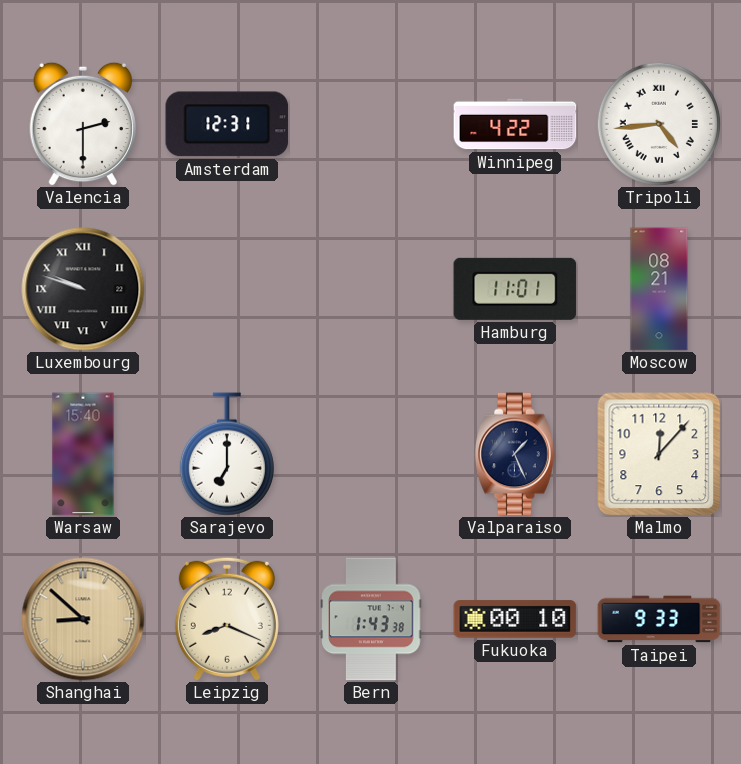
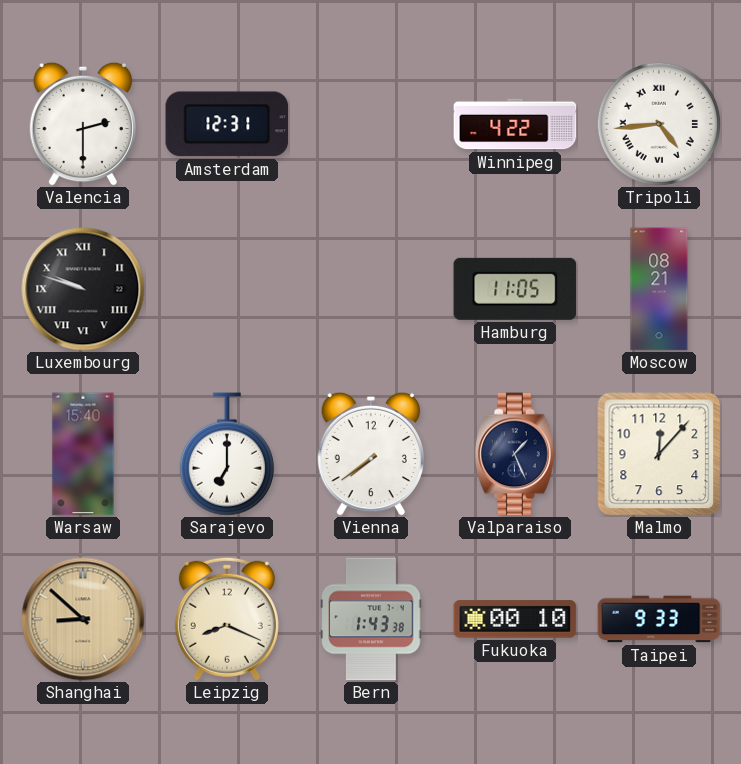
Hamburg: 11:01 -> 11:05 (515, 289)
Vienna: none -> 7:39 (370, 454)
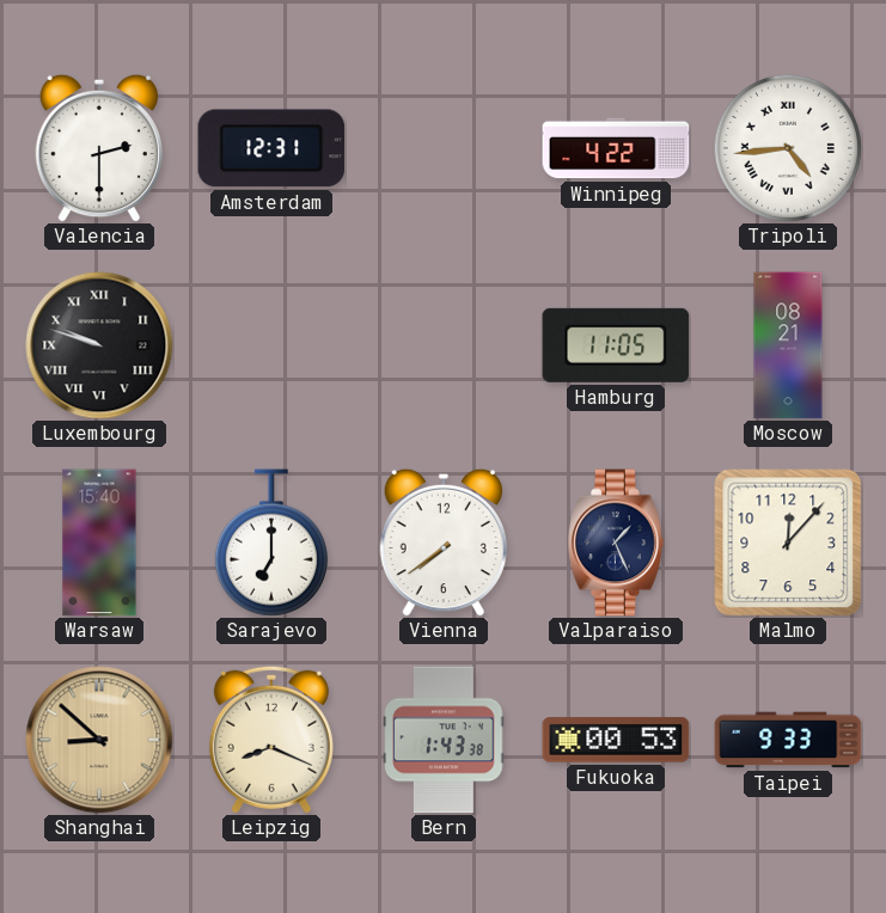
Fukuoka: 00:10 -> 00:53 (616, 740)
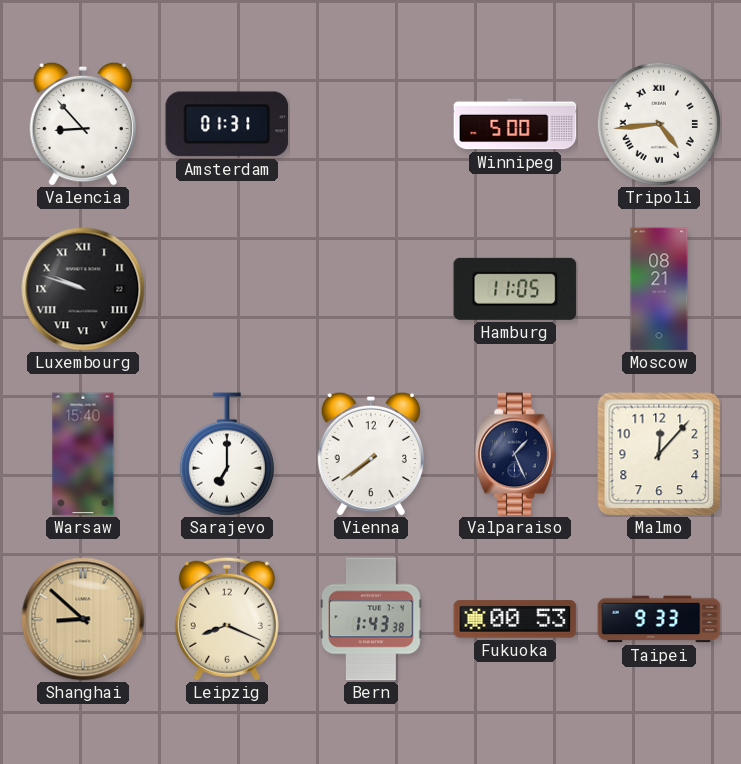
Valencia: 2:30 -> 8:53 (82, 124)
Amsterdam: 12:31 -> 01:31 (227, 124)
Winnipeg: 4:22 -> 5:00 (515, 124)
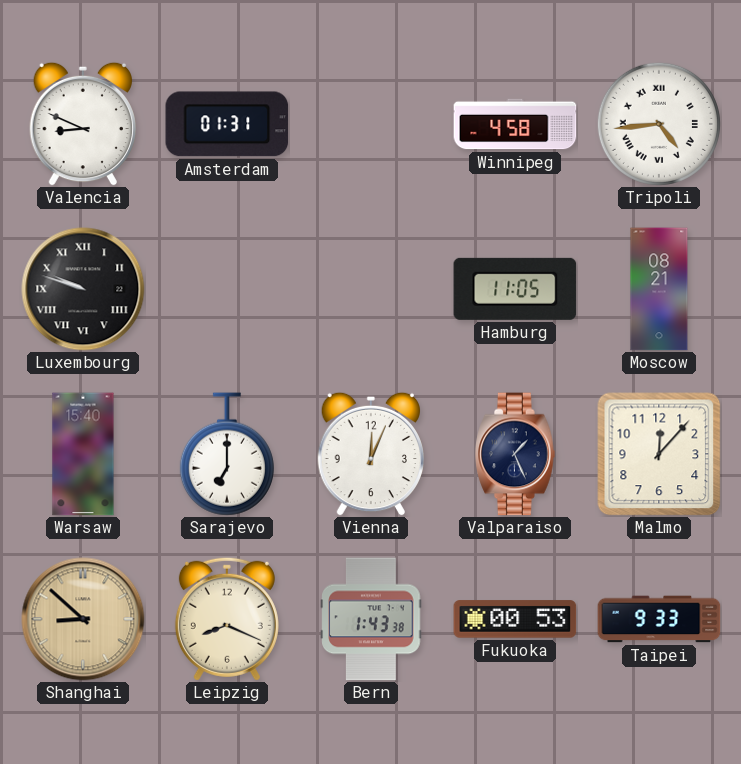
Valencia: 8:53 -> 8:49 (82, 124)
Winnipeg: 5:00 -> 4:58 (515, 124)
Vienna: 7:39 -> 12:04 (370, 454)
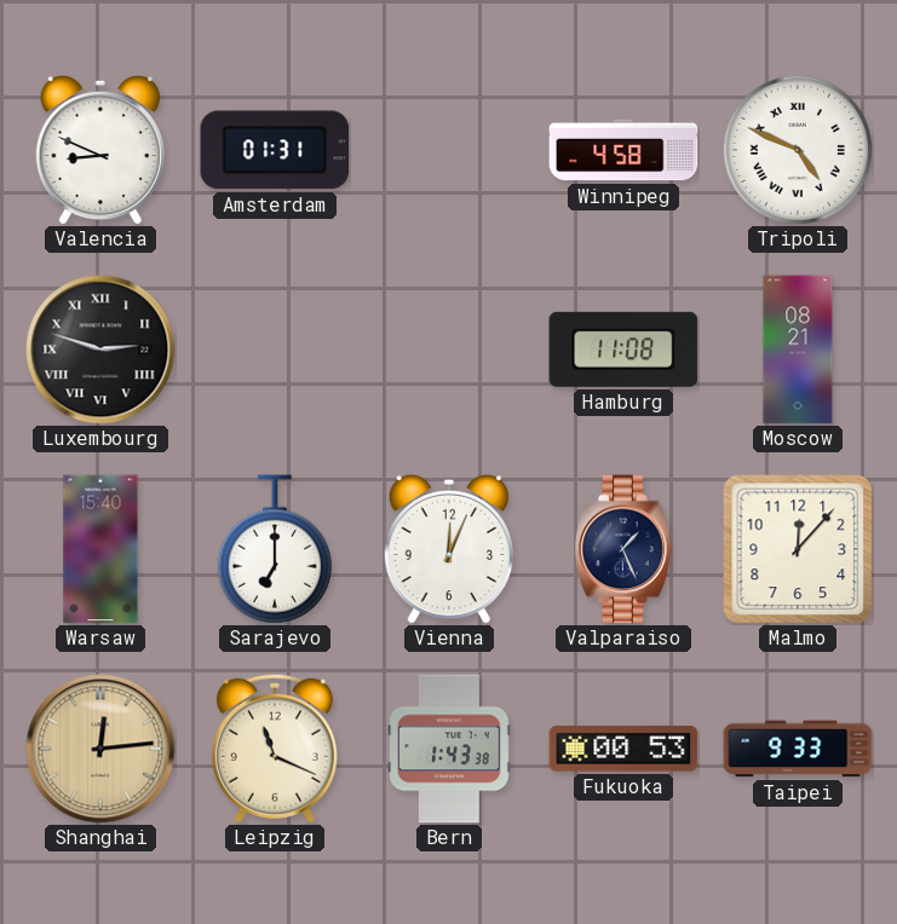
Tripoli: 4:44 -> 4:49 (798, 150)
Luxembourg: 9:48 -> 2:48 (100, 350)
Hamburg: 11:05 -> 11:08 (623, 350)
Shanghai: 8:52 -> 12:14 (100, 749)
Leipzig: 8:19 -> 11:19 (275, 749)
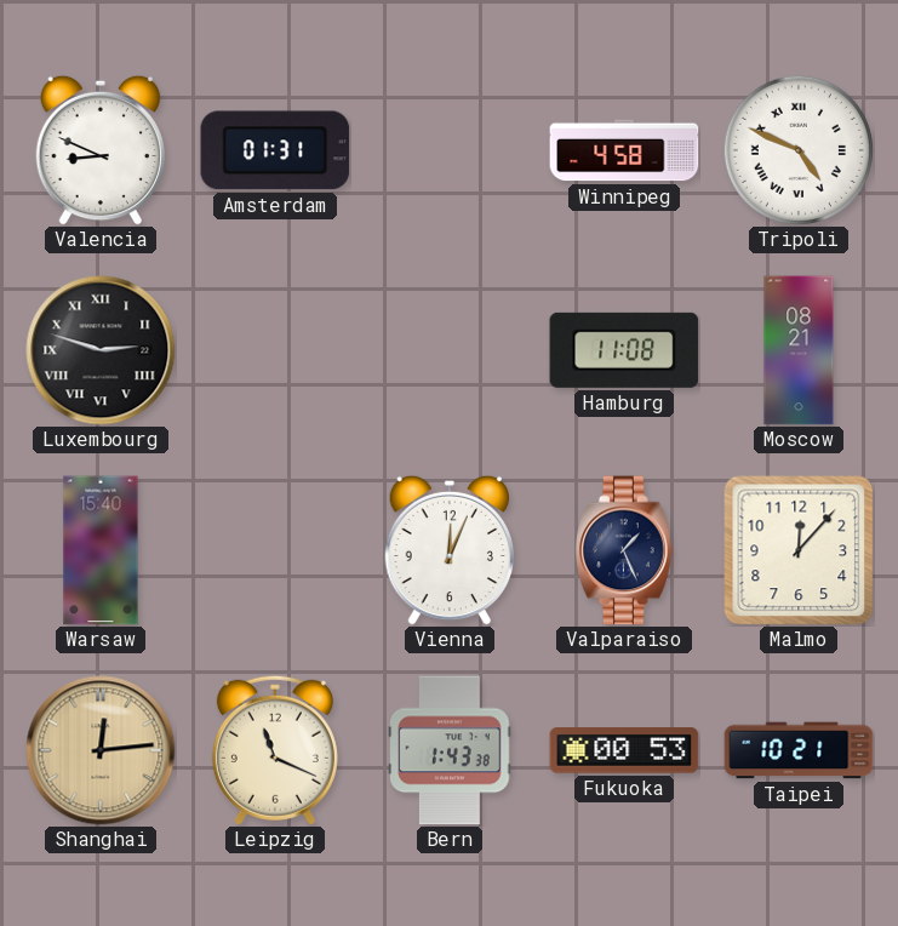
Sarajevo: 7:00 -> none (275, 549)
Taipei: 9:33 -> 10:21 (799, 750)
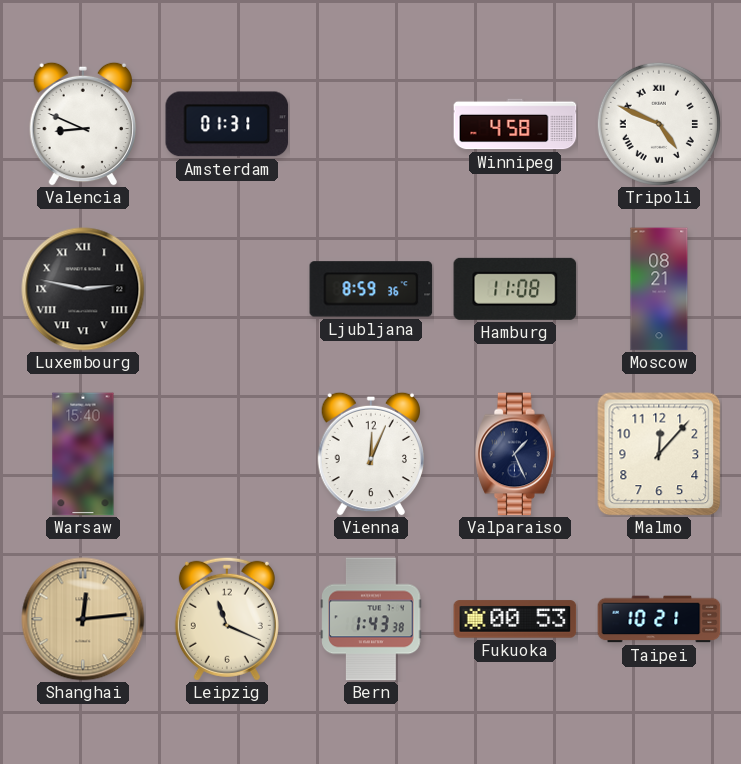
Luxembourg: 2:48 -> 2:47 (83, 289)
Ljubljana: none -> 8:59 (371, 289)
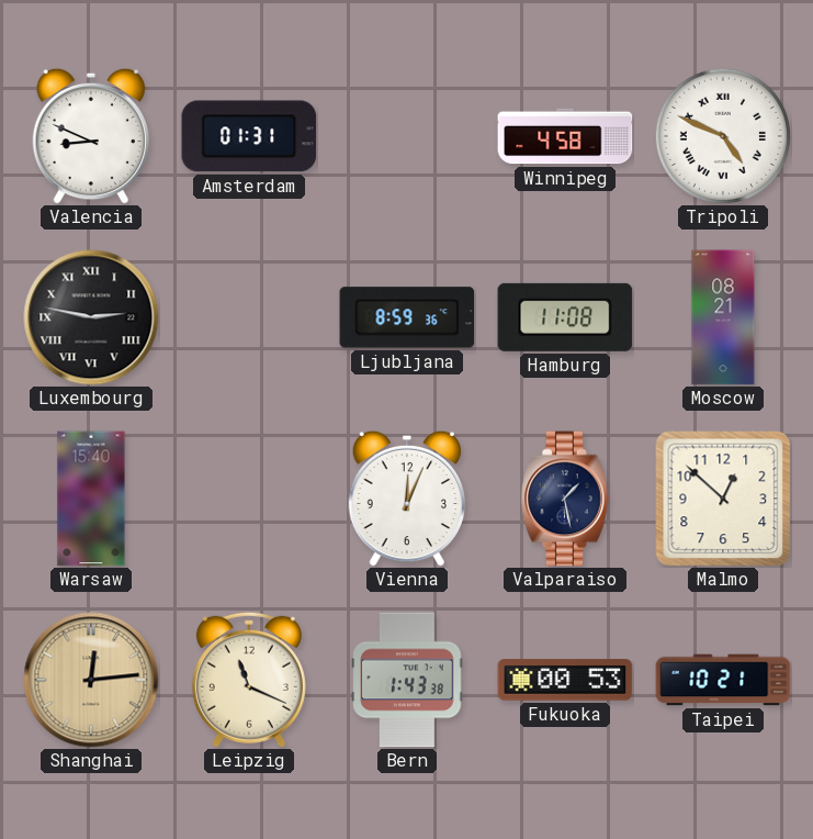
Valparaiso: 1:26 -> 1:28 (565, 499)
Malmo: 12:07 -> 12:52 (723, 499)
